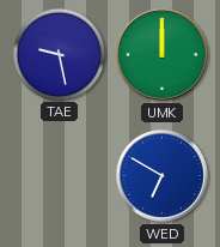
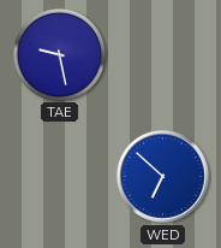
UMK: 12:00 -> none (161, 54)
WED: 6:50 -> 6:52 (162, 176)
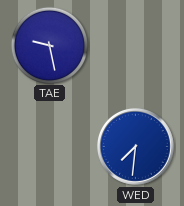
WED: 6:52 -> 7:31 (135, 146)
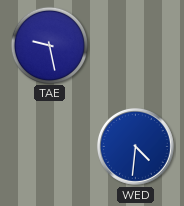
WED: 7:31 -> 4:31 (135, 146)
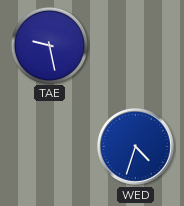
WED: 4:31 -> 4:33 (135, 146)
